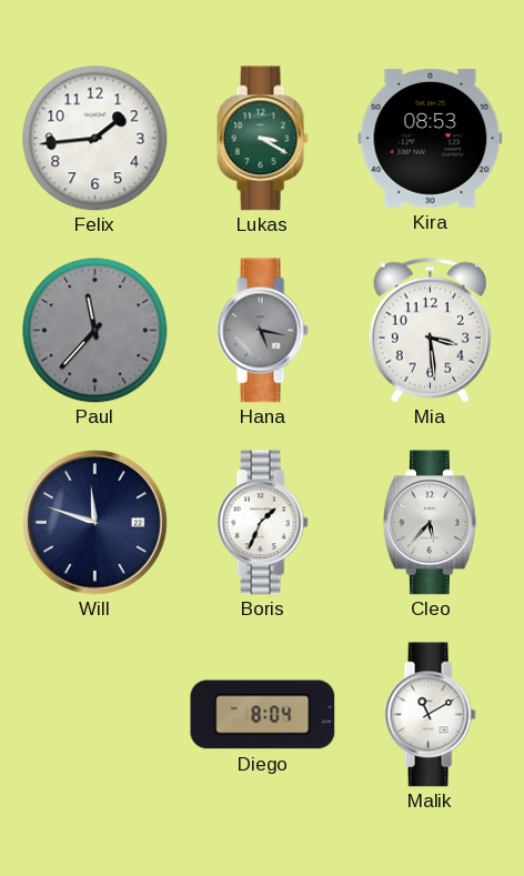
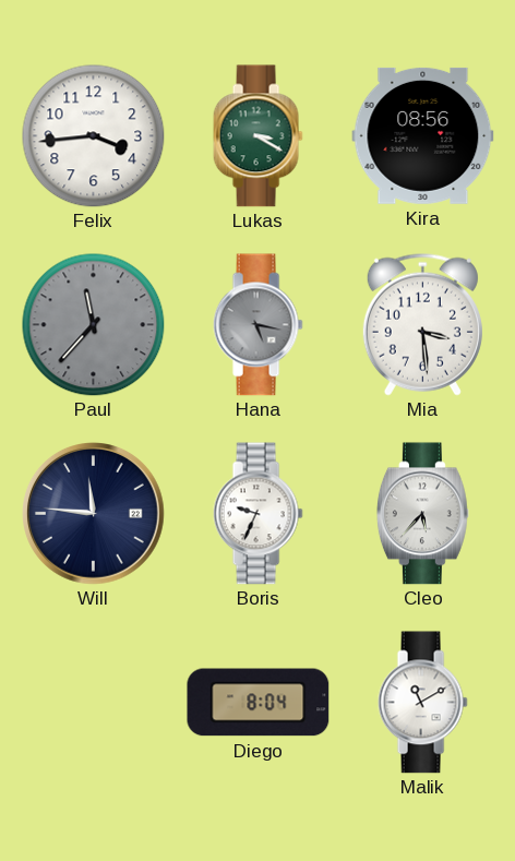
Felix: 1:44 -> 3:44 (94, 136)
Kira: 08:53 -> 08:56 (423, 135)
Will: 11:48 -> 11:46 (94, 514)
Boris: 1:34 -> 9:34 (257, 514)
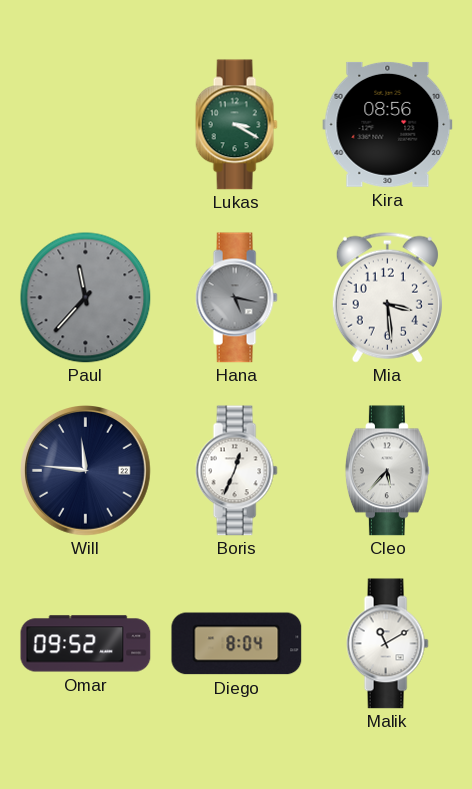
Felix: 3:44 -> none (94, 136)
Boris: 9:34 -> 12:34 (236, 471)
Omar: none -> 09:52 (86, 644)
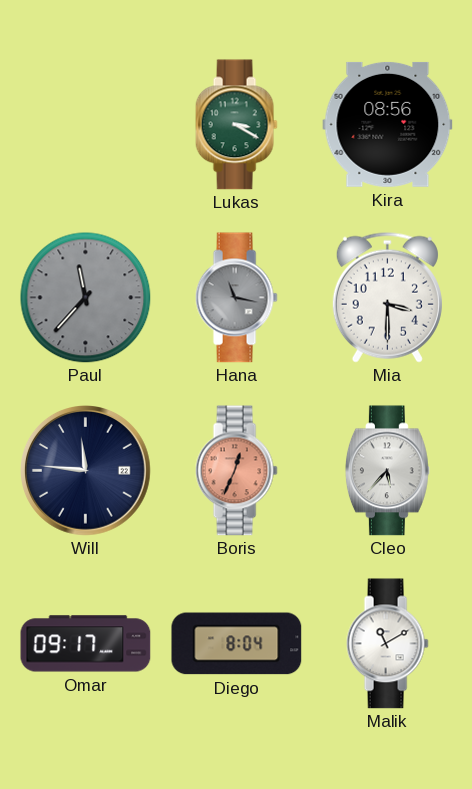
Hana: 5:17 -> 11:17 (236, 298)
Mia: 3:29 -> 3:30 (387, 297)
Boris dial: white -> salmon (236, 471)
Omar: 09:52 -> 09:17 (86, 644)
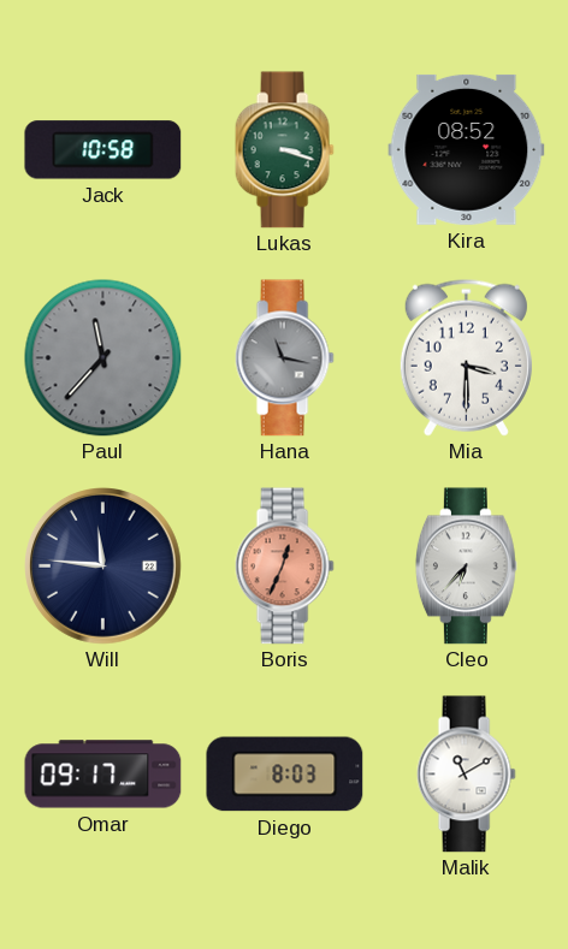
Jack: none -> 10:58 (103, 150)
Lukas: 3:20 -> 3:18 (284, 150)
Kira: 08:56 -> 08:52 (467, 149)
Cleo: 5:37 -> 6:37 (466, 567)
Diego: 8:04 -> 8:03 (285, 775)
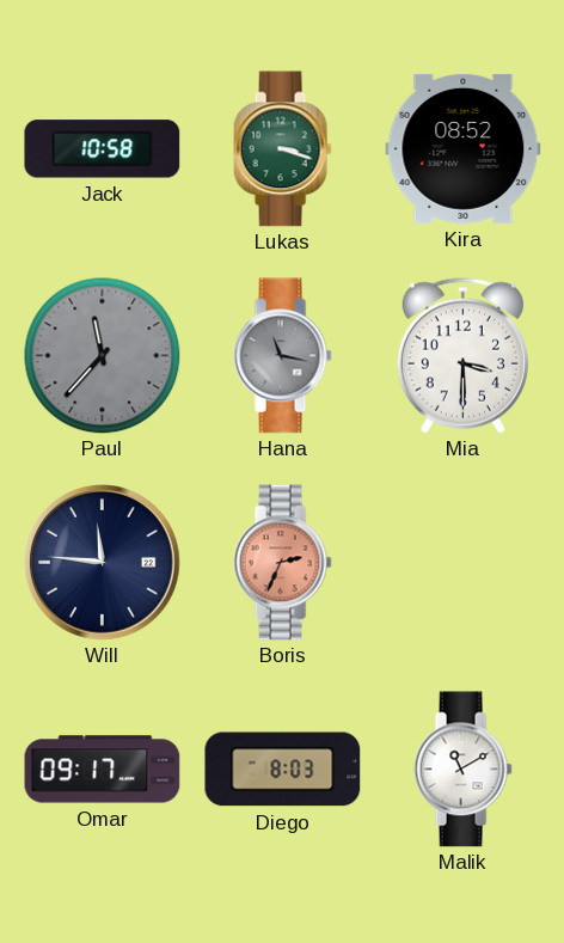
Boris: 12:34 -> 2:34 (282, 563)
Cleo: 6:37 -> none (466, 567)
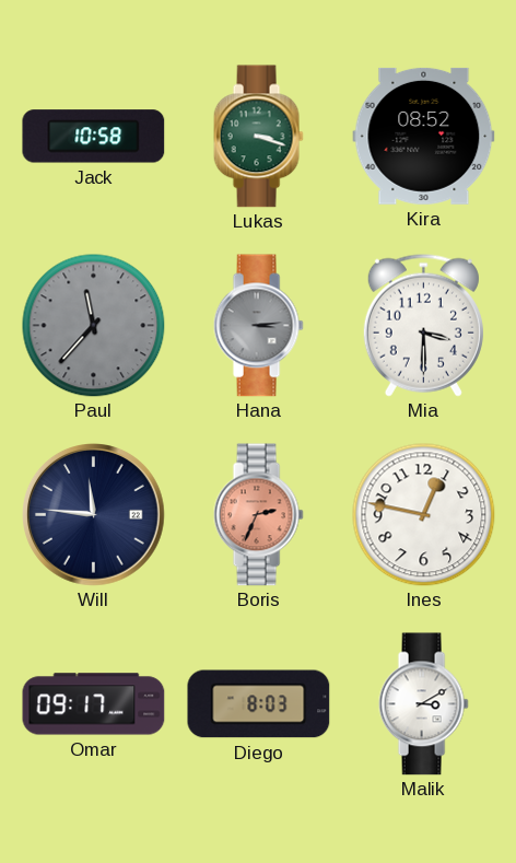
Hana: 11:17 -> 3:14 (258, 326)
Ines: none -> 12:47 (424, 515)
Malik: 11:10 -> 3:10 (423, 704)
